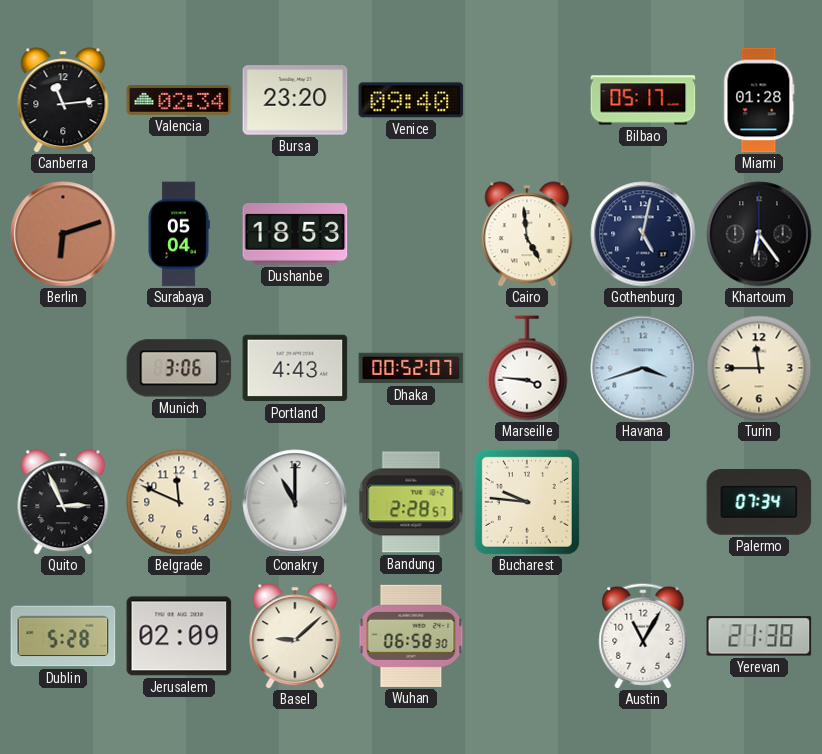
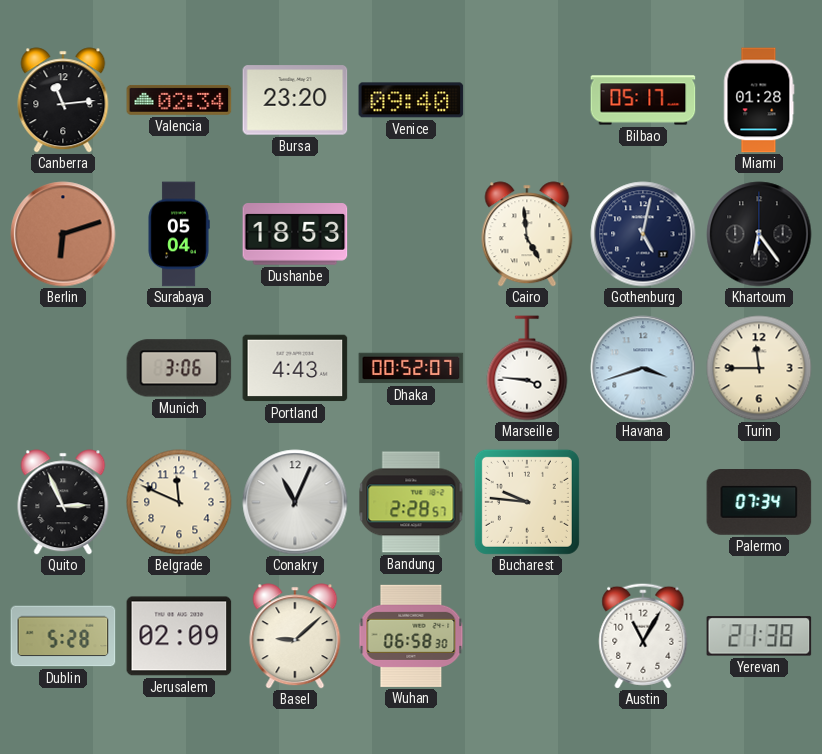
Conakry: 11:00 -> 11:04 (295, 502)
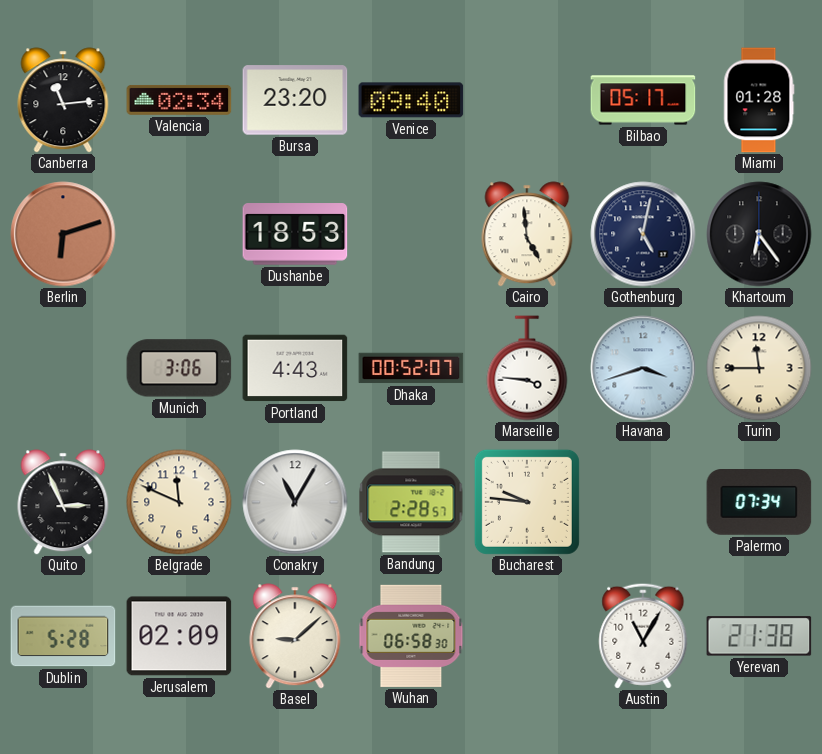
Surabaya: 05:04 -> none (179, 234)
Conakry: 11:04 -> 11:05 (295, 502)
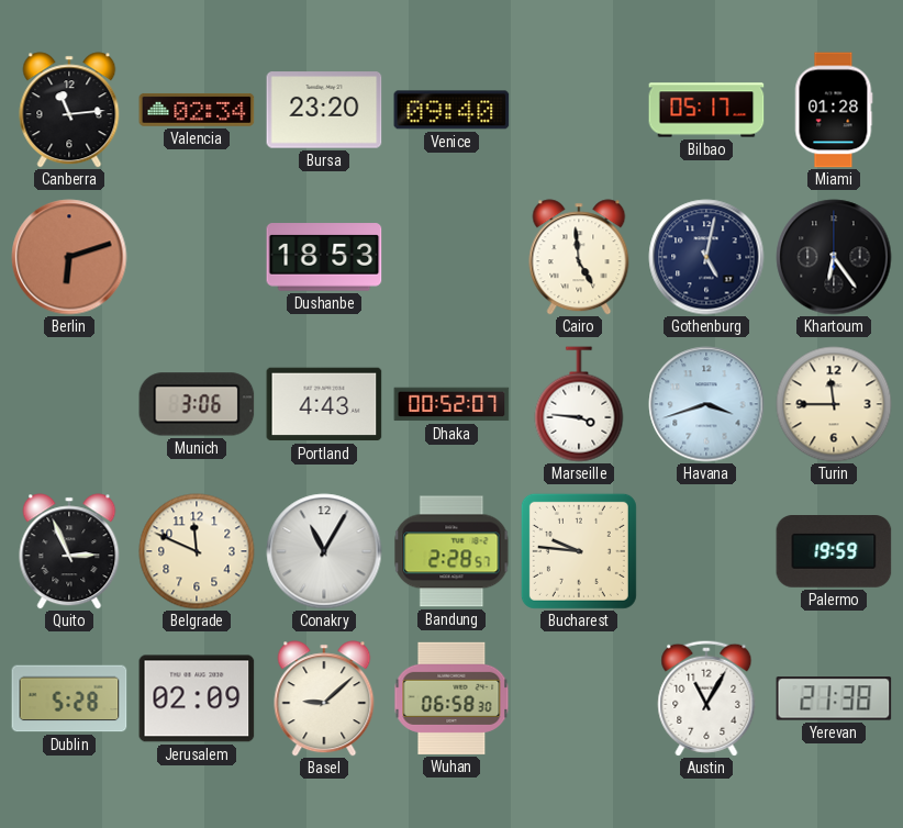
Palermo: 07:34 -> 19:59 (834, 552)
